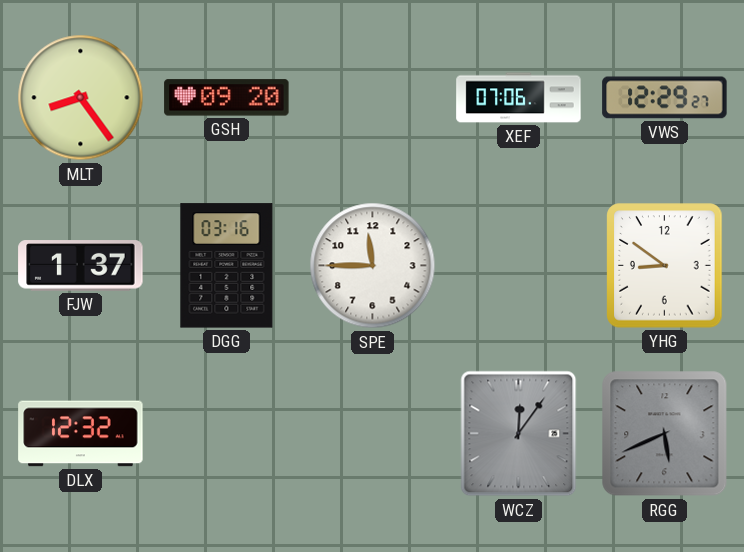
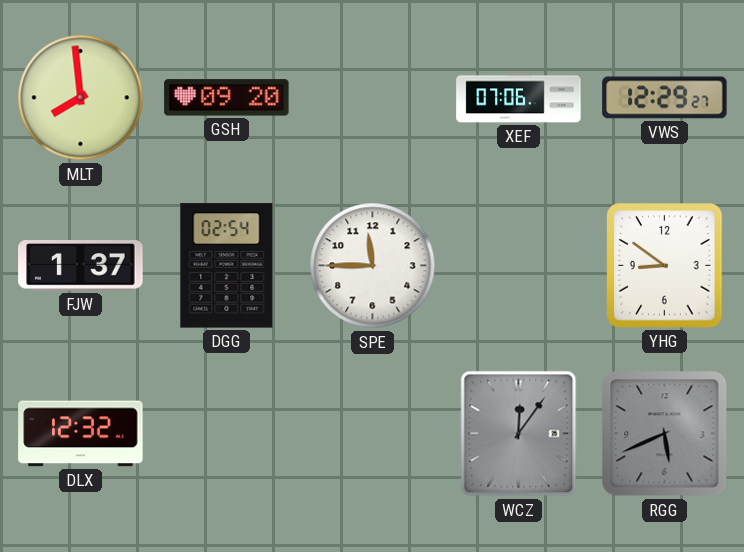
MLT: 8:24 -> 7:59 (81, 98)
DGG: 03:16 -> 02:54 (227, 266)
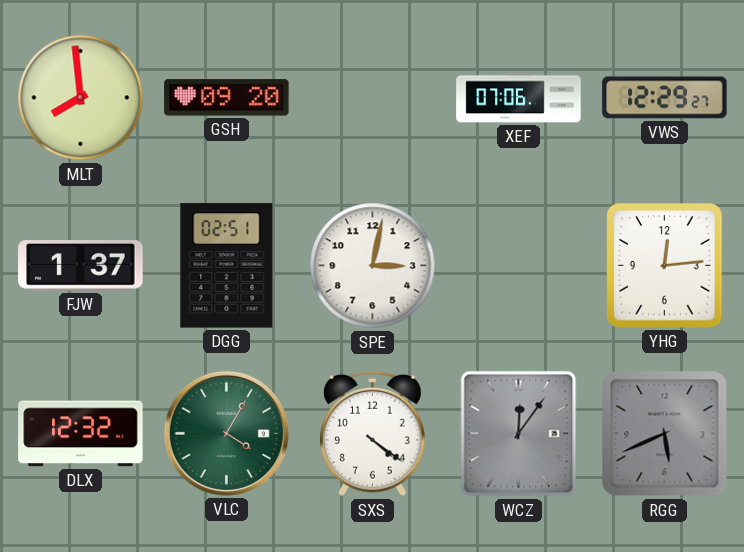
DGG: 02:54 -> 02:51 (227, 266)
SPE: 11:45 -> 3:02 (373, 266)
YHG: 8:51 -> 12:14 (665, 266)
VLC: none -> 4:05 (226, 433)
SXS: none -> 4:21 (373, 434)
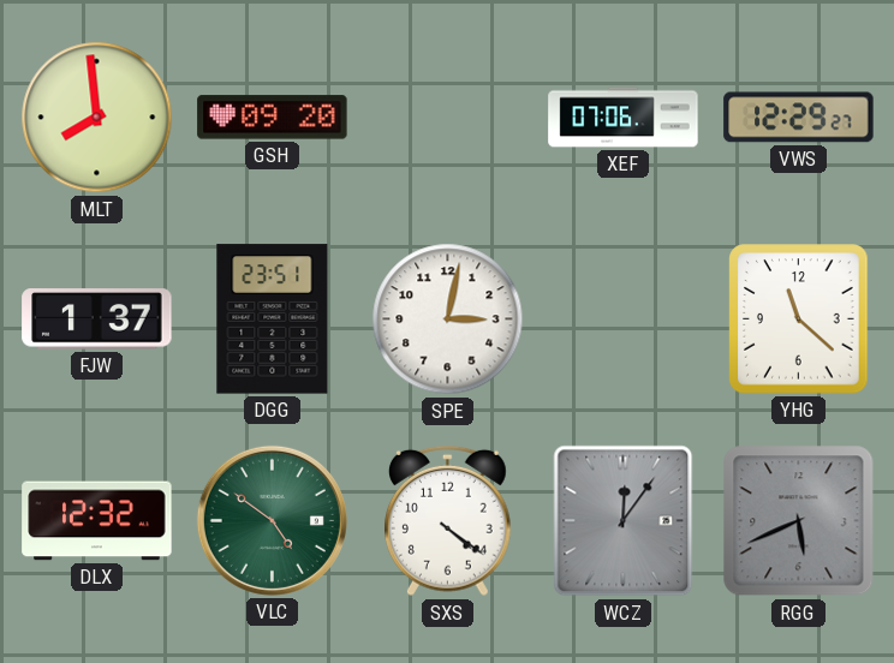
DGG: 02:51 -> 23:51 (273, 319)
YHG: 12:14 -> 11:22 (799, 319)
VLC: 4:05 -> 4:51 (272, 520)
